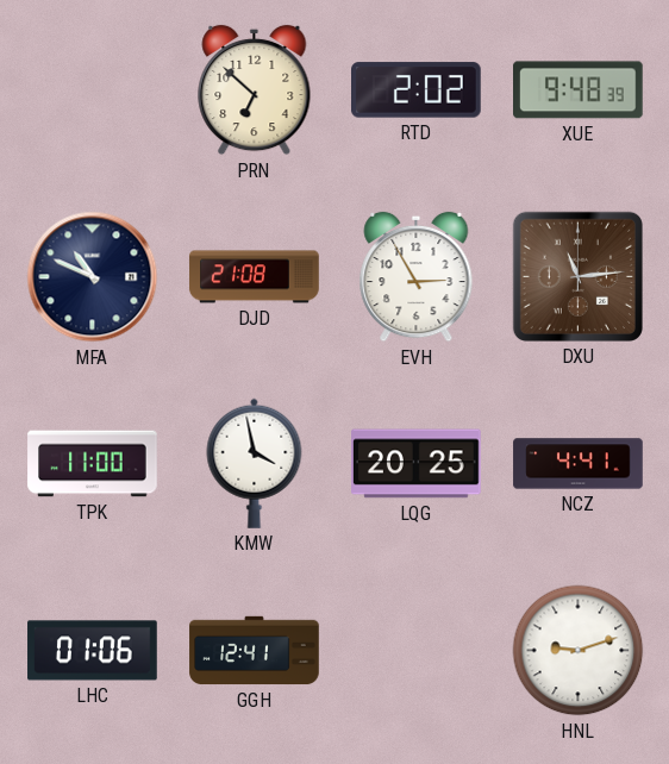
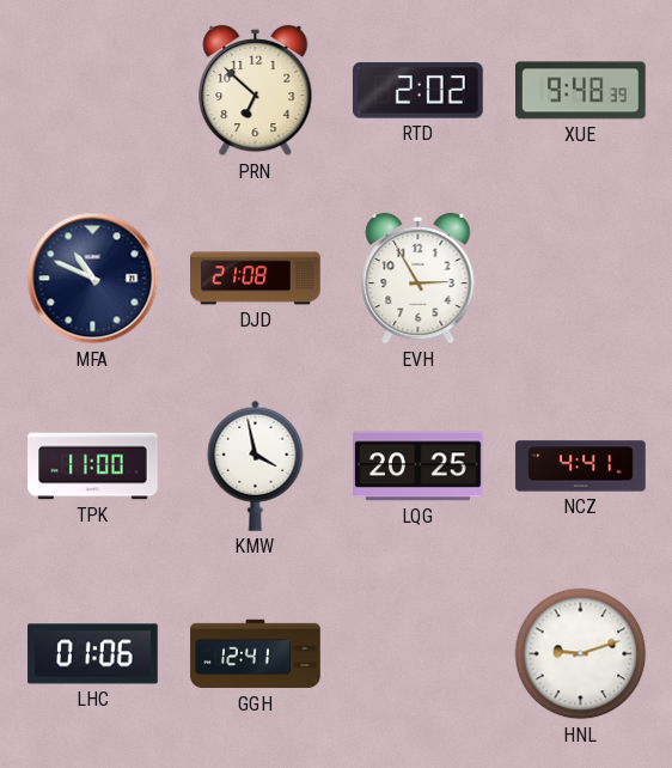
DXU: 11:14 -> none (577, 276)
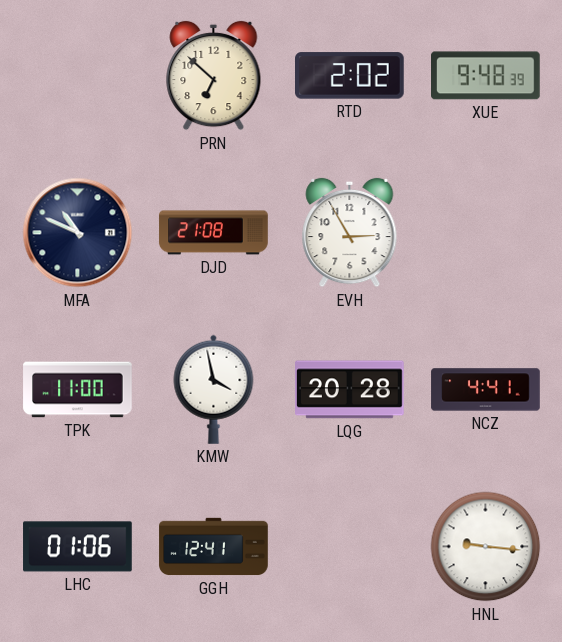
LQG: 20:25 -> 20:28 (350, 390)
HNL: 9:12 -> 9:16 (486, 547)
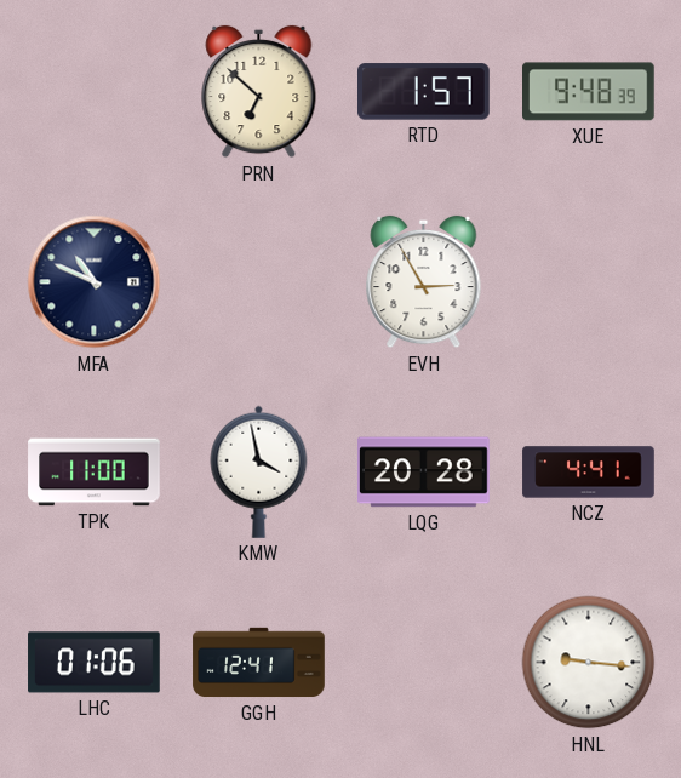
RTD: 2:02 -> 1:57 (424, 92)
DJD: 21:08 -> none (214, 233)
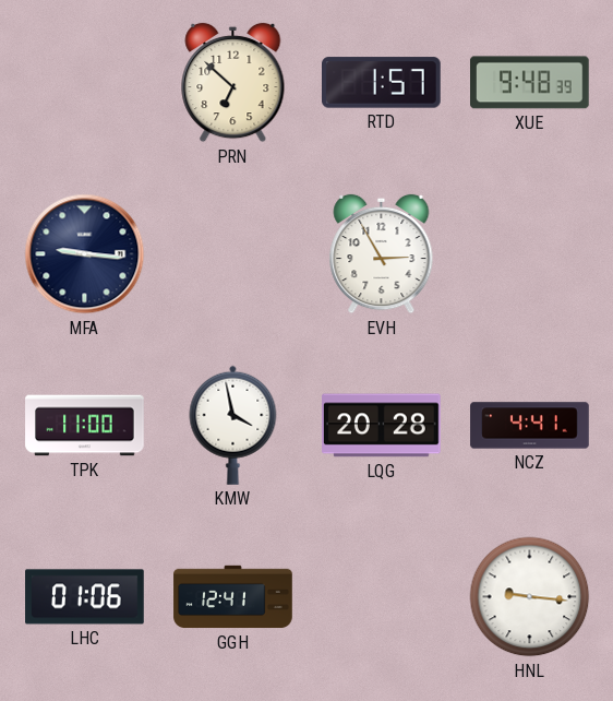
MFA: 10:49 -> 9:16 (85, 254)
